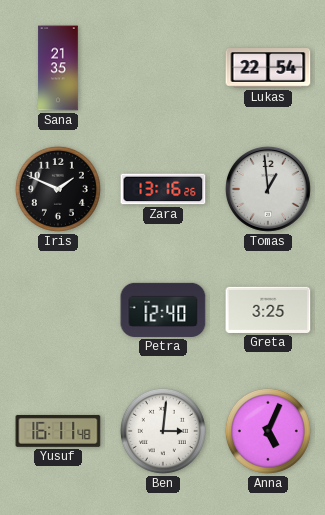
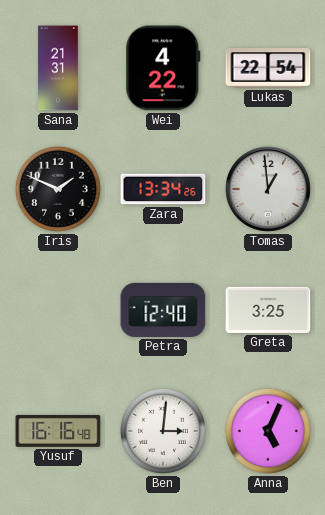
Sana: 21:35 -> 21:31 (58, 68)
Wei: none -> 4:22 (163, 68)
Zara: 13:16 -> 13:34 (163, 189)
Yusuf: 16:11 -> 16:16 (58, 431)
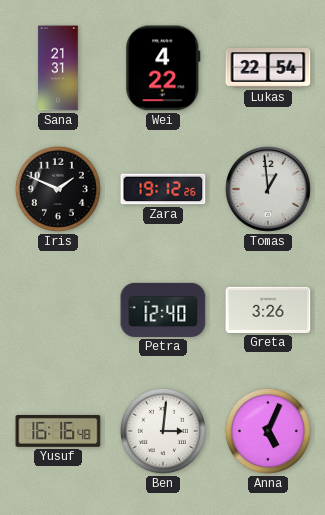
Zara: 13:34 -> 19:12 (163, 189)
Greta: 3:25 -> 3:26 (268, 310)
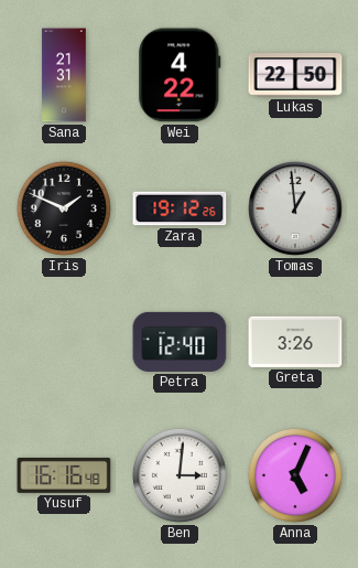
Lukas: 22:54 -> 22:50 (295, 75)
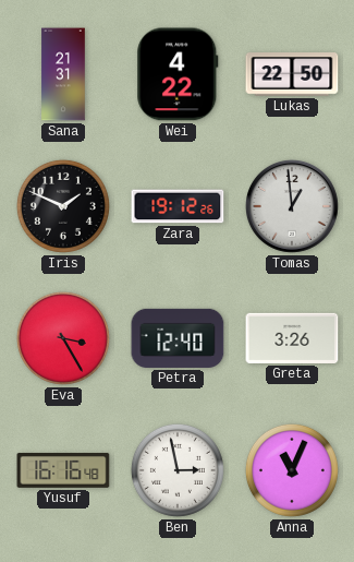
Eva: none -> 3:25 (63, 338)
Ben: 3:01 -> 2:58 (178, 470)
Anna: 5:04 -> 11:04 (292, 470)
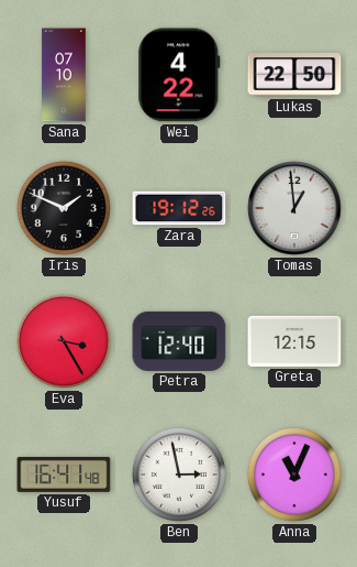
Sana: 21:31 -> 07:10 (64, 75)
Greta: 3:26 -> 12:15 (294, 341)
Yusuf: 16:16 -> 16:41 (64, 475)
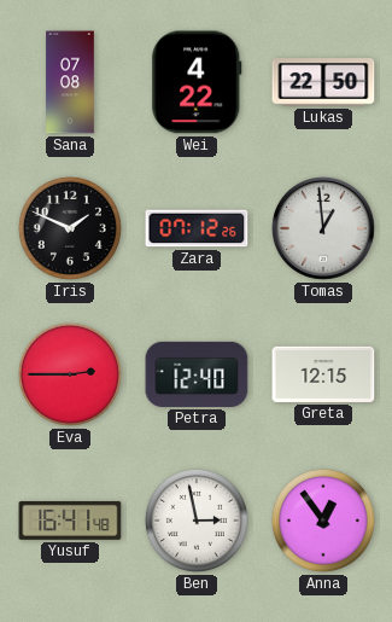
Sana: 07:10 -> 07:08 (70, 82)
Zara: 19:12 -> 07:12 (197, 228)
Eva: 3:25 -> 2:45 (70, 374)
Anna: 11:04 -> 12:54 (323, 521)
